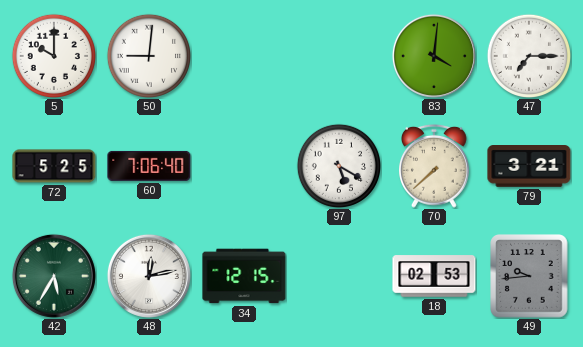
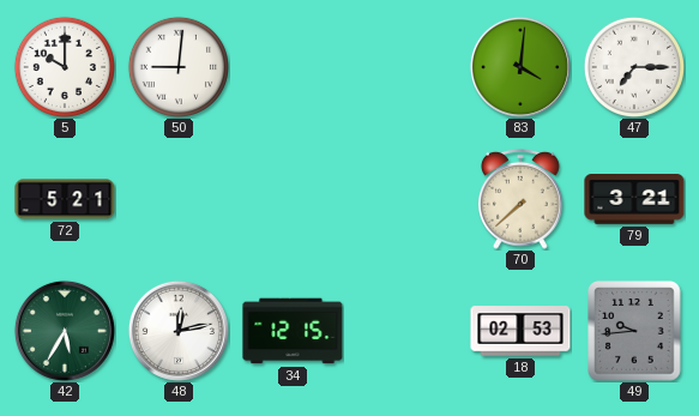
72: 5:25 -> 5:21 (65, 199)
60: 7:06 -> none (149, 166)
97: 5:20 -> none (338, 165)
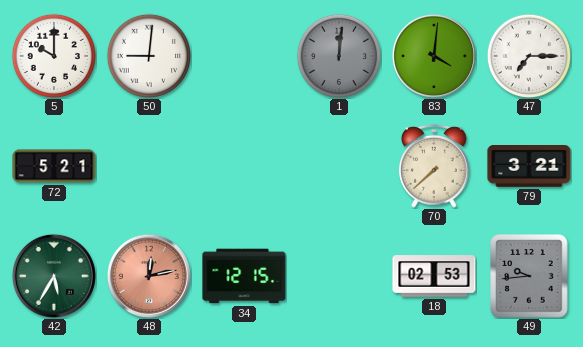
1: none -> 12:01 (338, 55)
48 dial: white -> salmon (149, 276)
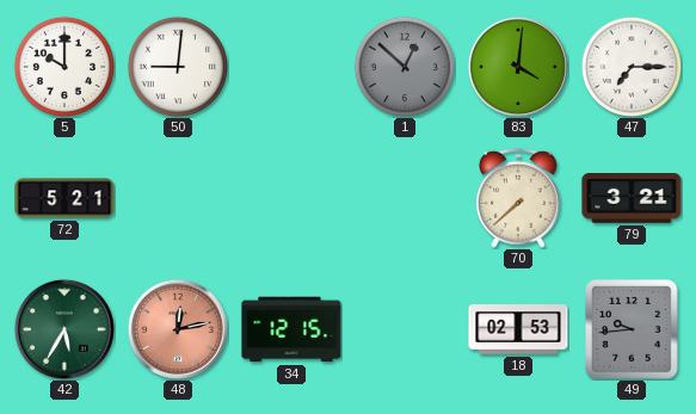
1: 12:01 -> 12:52 (404, 66)
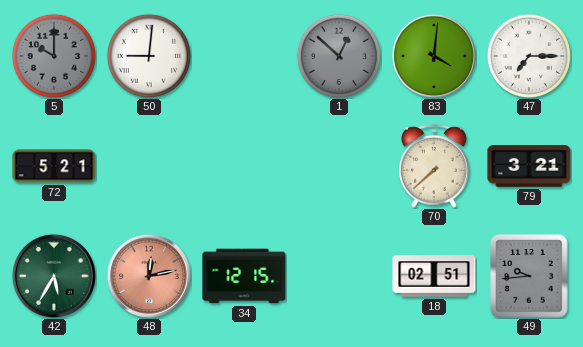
5 dial: white -> grey (53, 55)
18: 02:53 -> 02:51 (434, 276)
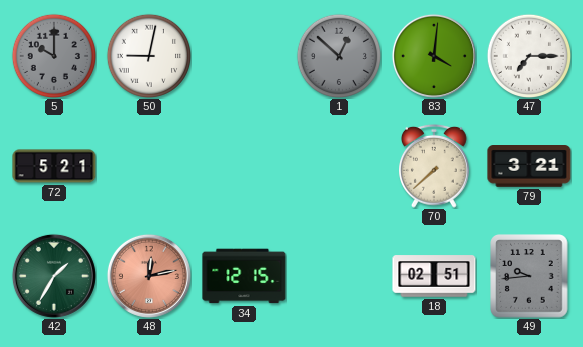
50: 9:01 -> 9:02 (148, 55)
42: 5:35 -> 1:35 (54, 276)
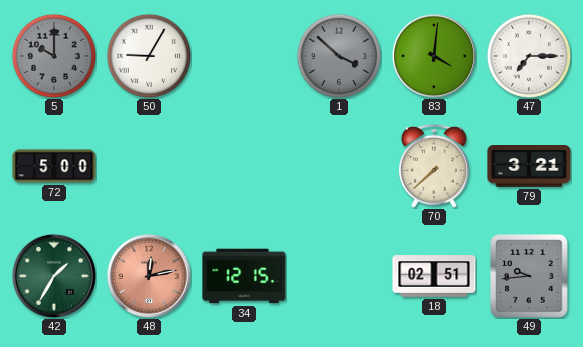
50: 9:02 -> 9:05 (148, 55)
1: 12:52 -> 3:52 (338, 55)
72: 5:21 -> 5:00 (54, 166)
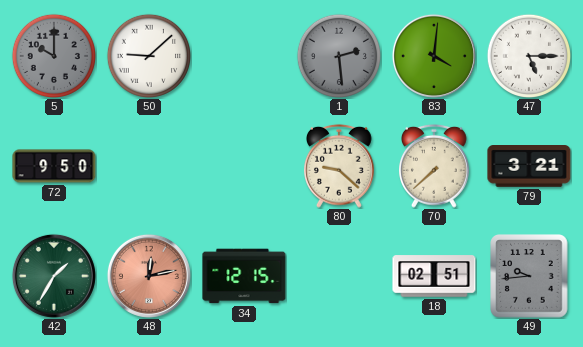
50: 9:05 -> 9:08 (148, 55)
1: 3:52 -> 2:29 (338, 55)
47: 7:15 -> 5:15 (528, 55)
72: 5:00 -> 9:50 (54, 166)
80: none -> 9:22 (340, 166)
